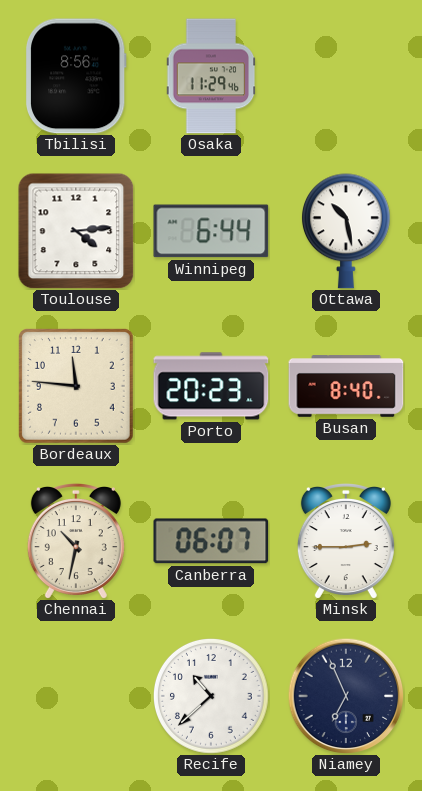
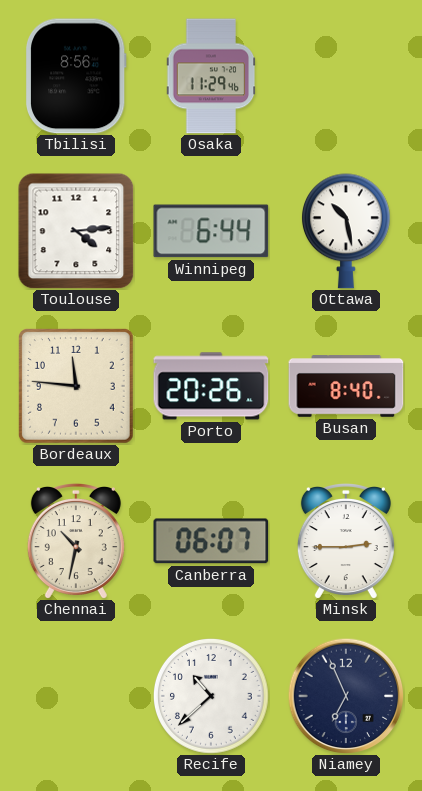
Porto: 20:23 -> 20:26 (211, 386)
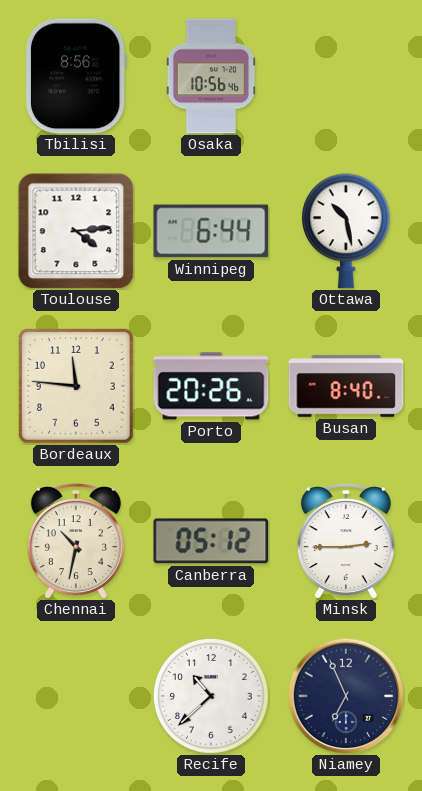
Osaka: 11:29 -> 10:56 (211, 76)
Canberra: 06:07 -> 05:12 (211, 541)
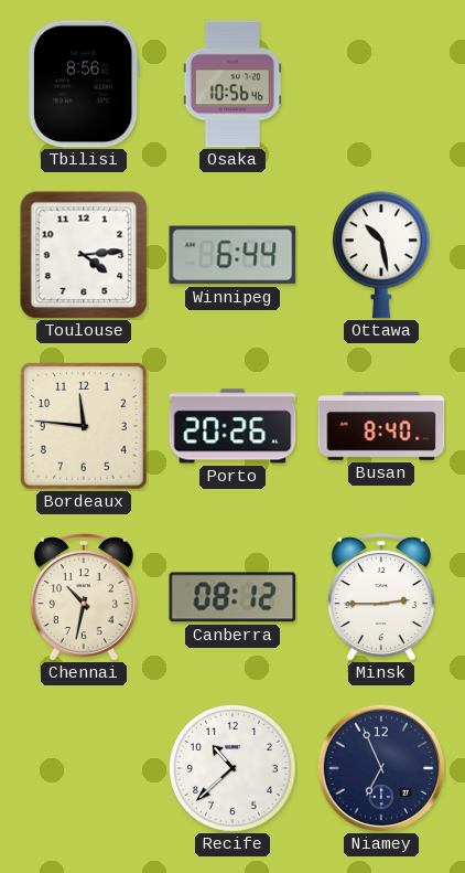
Canberra: 05:12 -> 08:12 (233, 597)
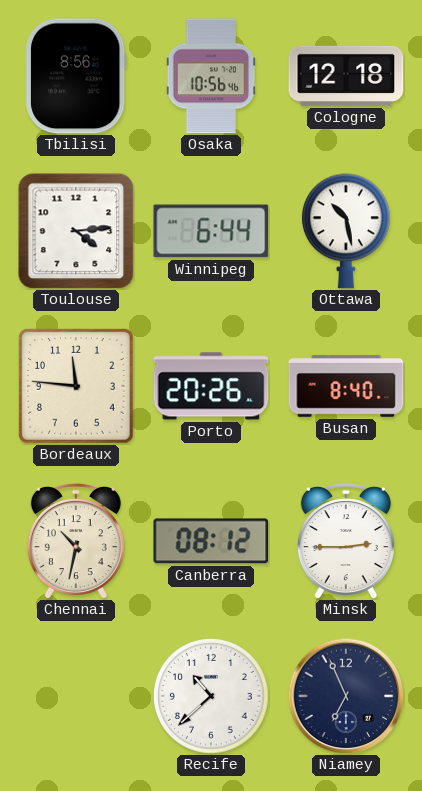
Cologne: none -> 12:18 (346, 76)
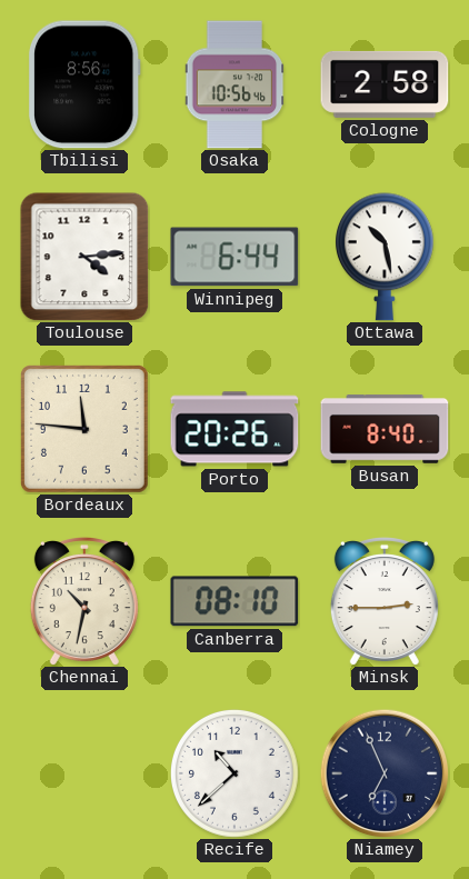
Cologne: 12:18 -> 2:58 (385, 84)
Canberra: 08:12 -> 08:10 (234, 601)
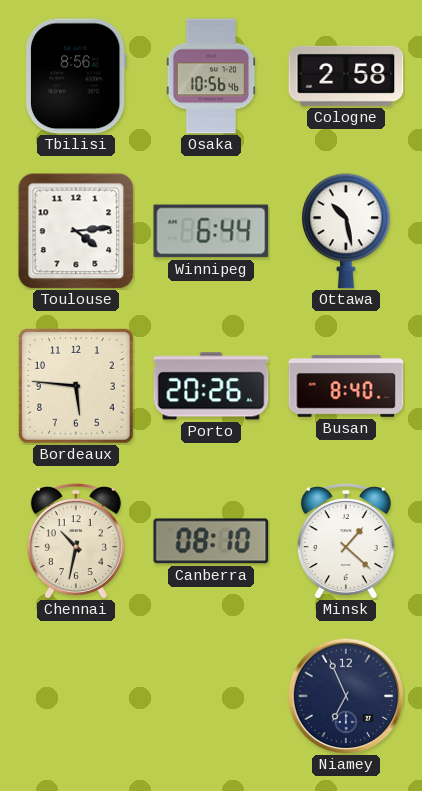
Bordeaux: 11:46 -> 5:46 (76, 386)
Minsk: 2:45 -> 1:22 (346, 541)
Recife: 10:38 -> none (236, 775)
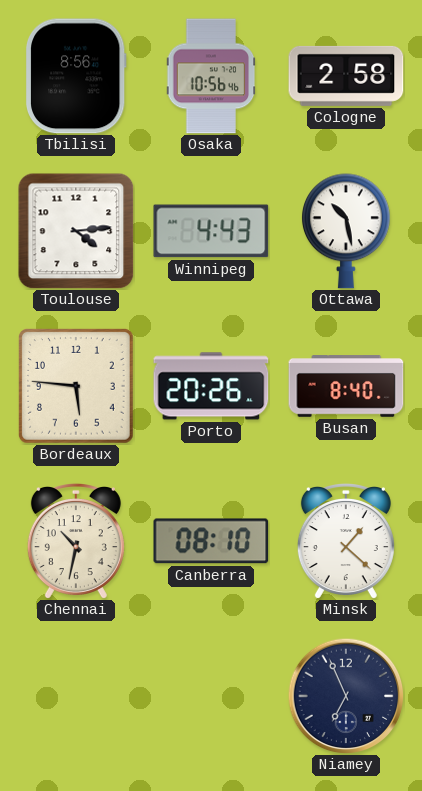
Winnipeg: 6:44 -> 4:43 (211, 231)
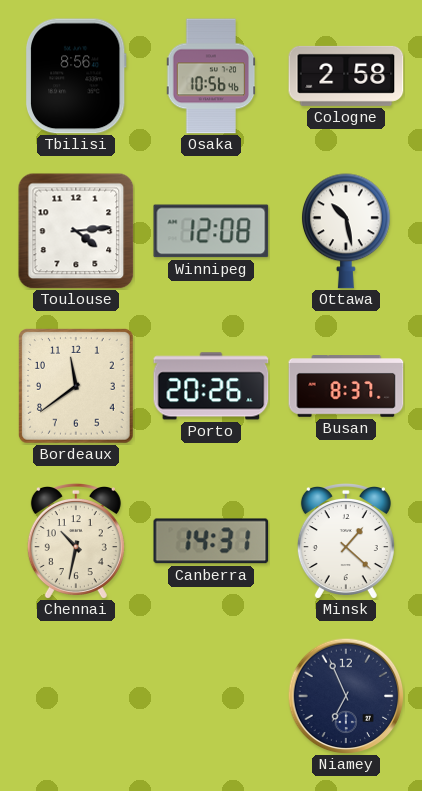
Winnipeg: 4:43 -> 12:08 (211, 231)
Bordeaux: 5:46 -> 11:39 (76, 386)
Busan: 8:40 -> 8:37 (346, 386)
Canberra: 08:10 -> 14:31 (211, 541)
